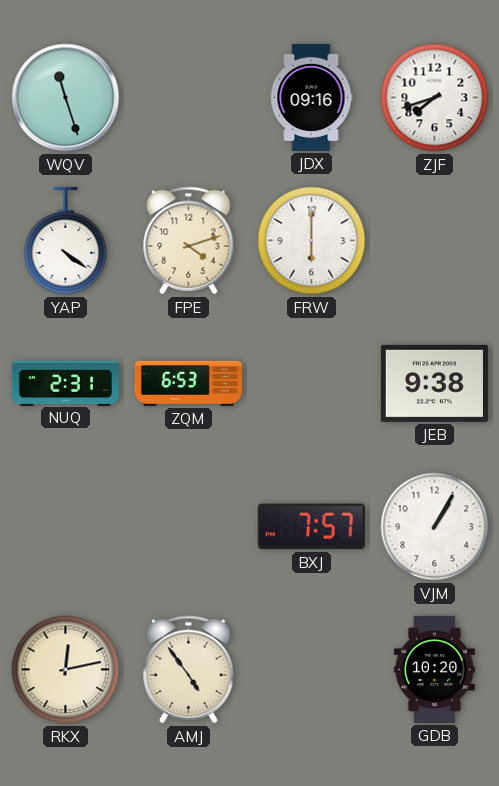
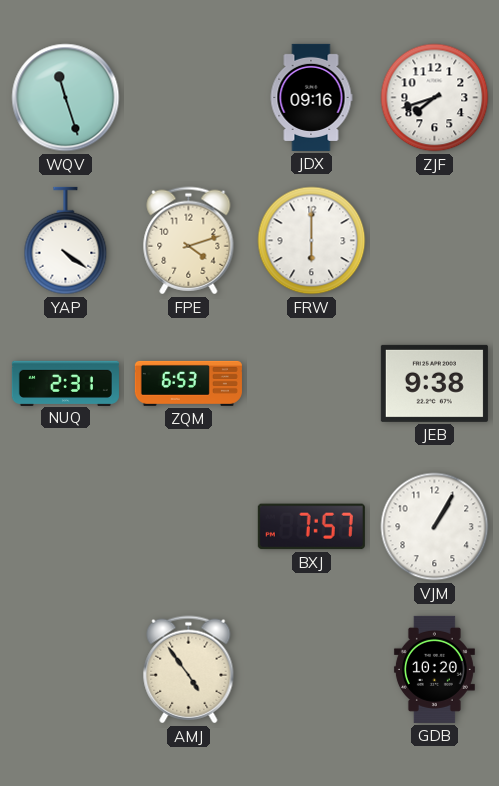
RKX: 12:13 -> none (66, 670)
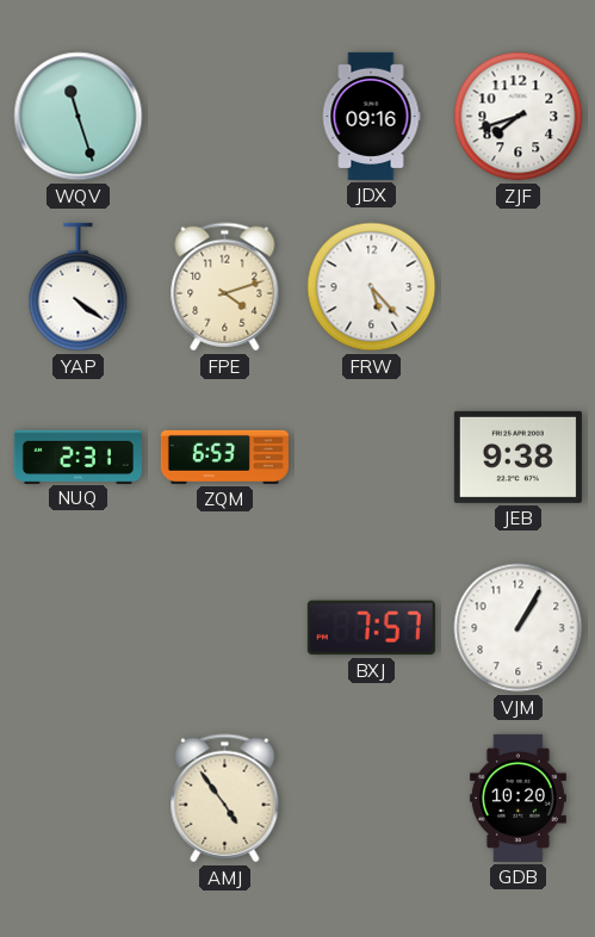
FRW: 6:00 -> 5:23 (372, 287)
